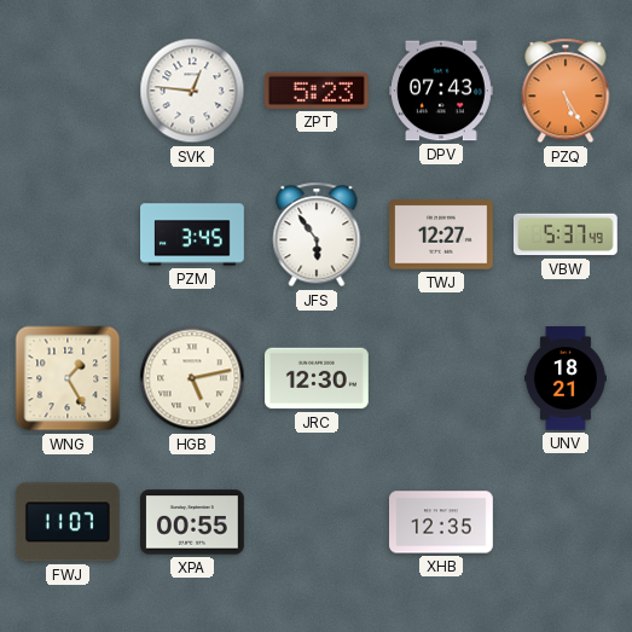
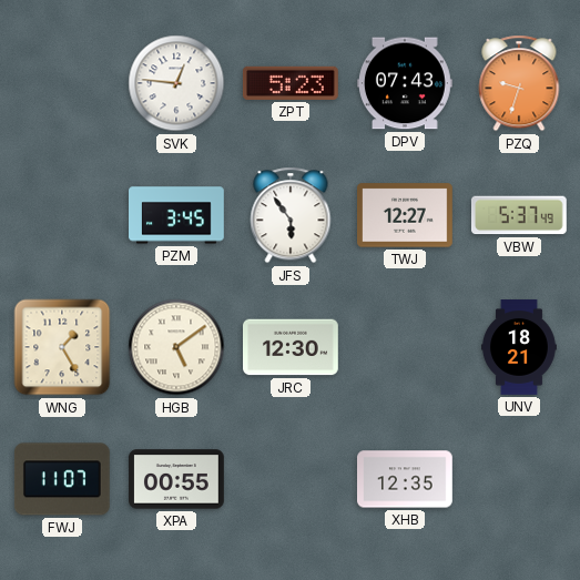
PZQ: 5:25 -> 9:33 (519, 83)
HGB: 5:13 -> 5:09 (176, 347)
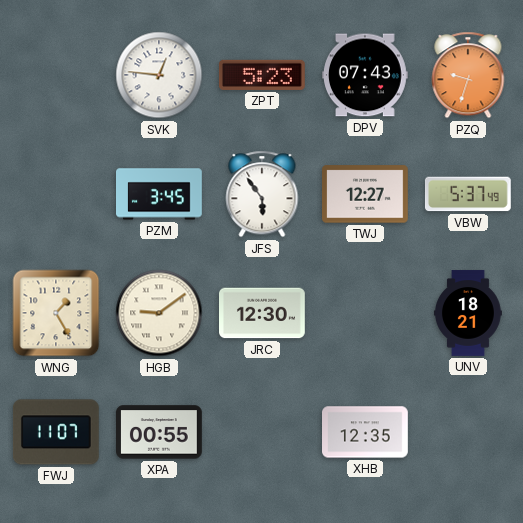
HGB: 5:09 -> 9:09 (159, 313)
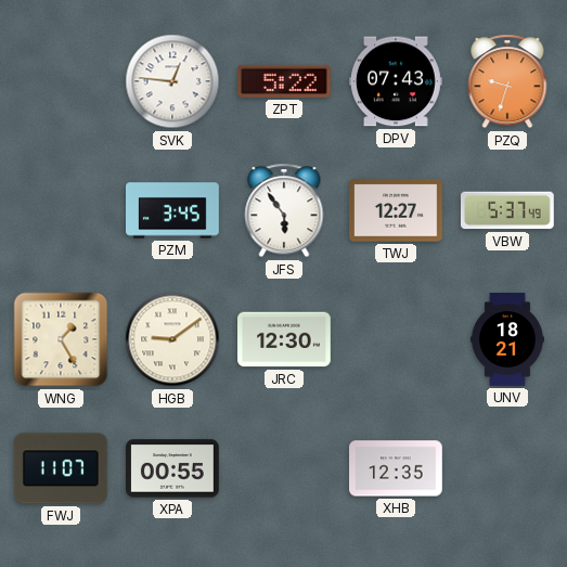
ZPT: 5:23 -> 5:22 (284, 81)
